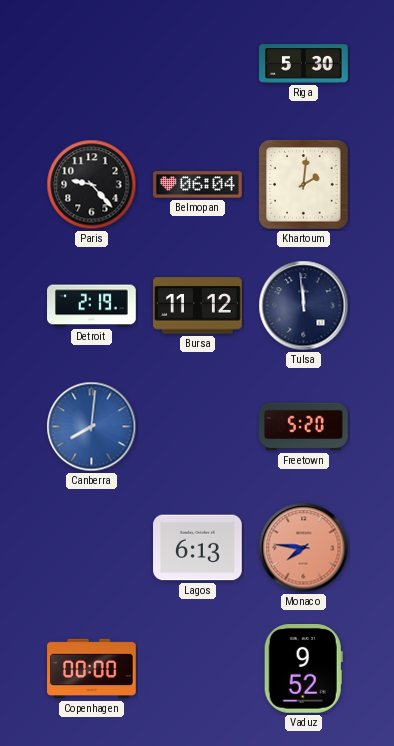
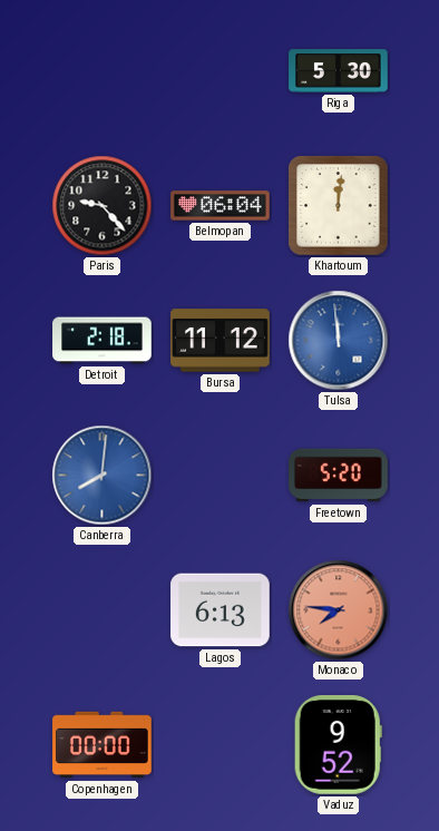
Khartoum: 2:01 -> 12:01 (339, 206)
Detroit: 2:19 -> 2:18 (103, 341)
Tulsa dial: navy -> blue (339, 341)
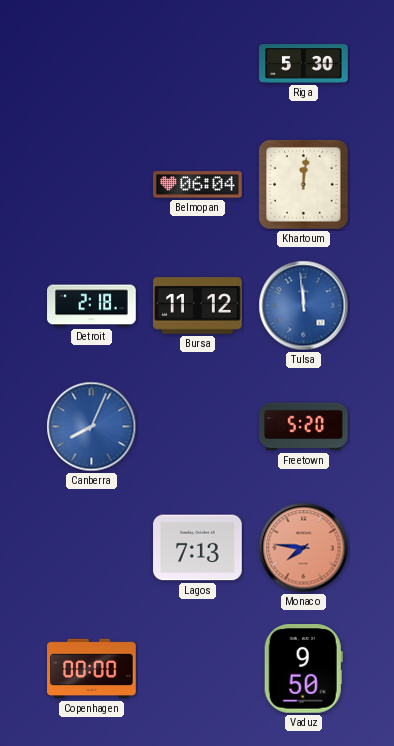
Paris: 9:23 -> none (103, 206)
Canberra: 8:01 -> 8:04 (92, 427)
Lagos: 6:13 -> 7:13 (198, 548)
Vaduz: 9:52 -> 9:50 (303, 669)
